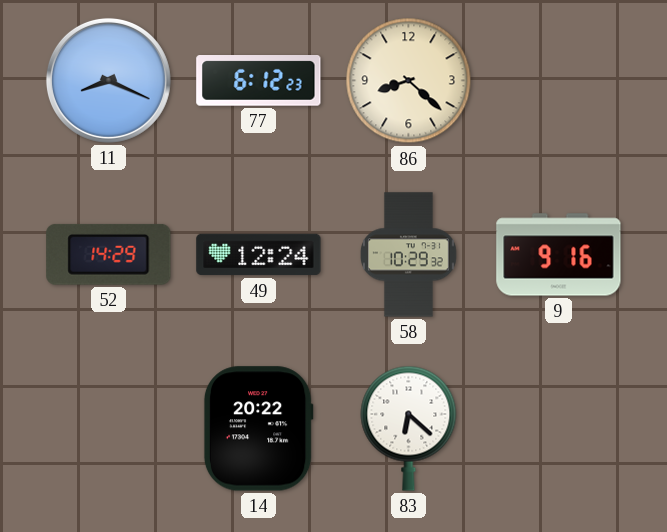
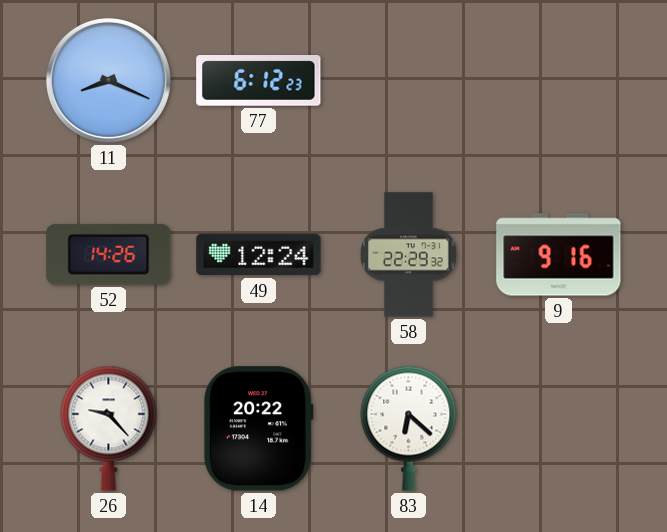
86: 8:22 -> none (409, 81)
52: 14:29 -> 14:26 (109, 254)
58: 10:29 -> 22:29 (409, 255)
26: none -> 9:23 (109, 428)
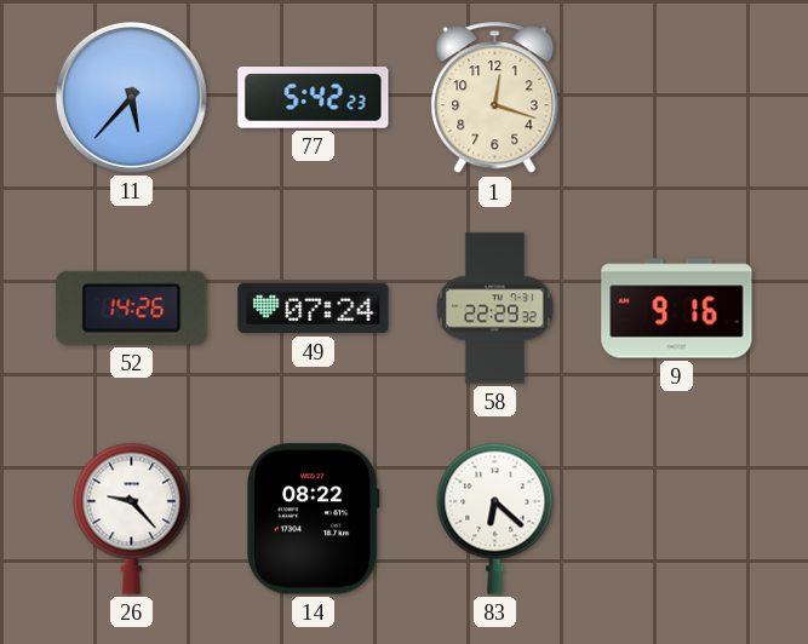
11: 8:19 -> 5:37 (131, 97)
77: 6:12 -> 5:42 (314, 98)
1: none -> 12:18 (495, 98)
49: 12:24 -> 07:24 (314, 309)
14: 20:22 -> 08:22 (313, 519)
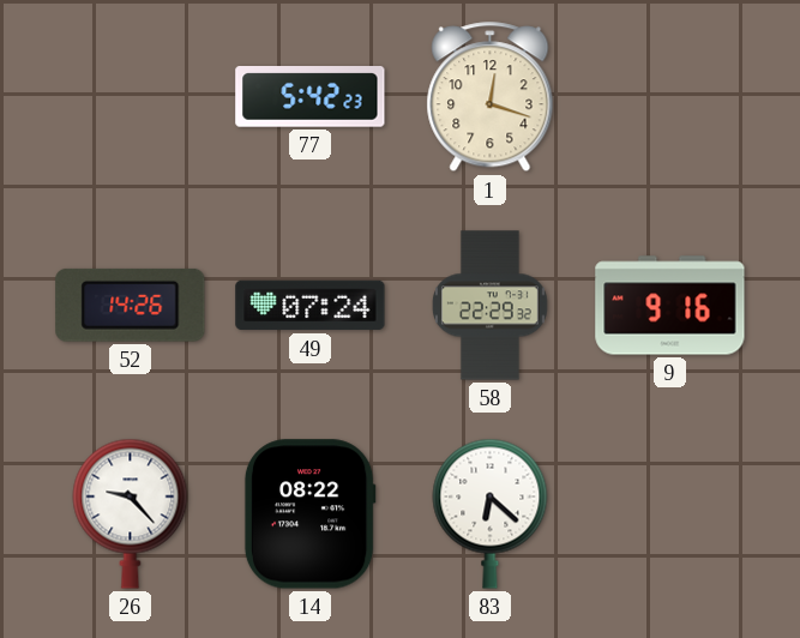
11: 5:37 -> none (131, 97)
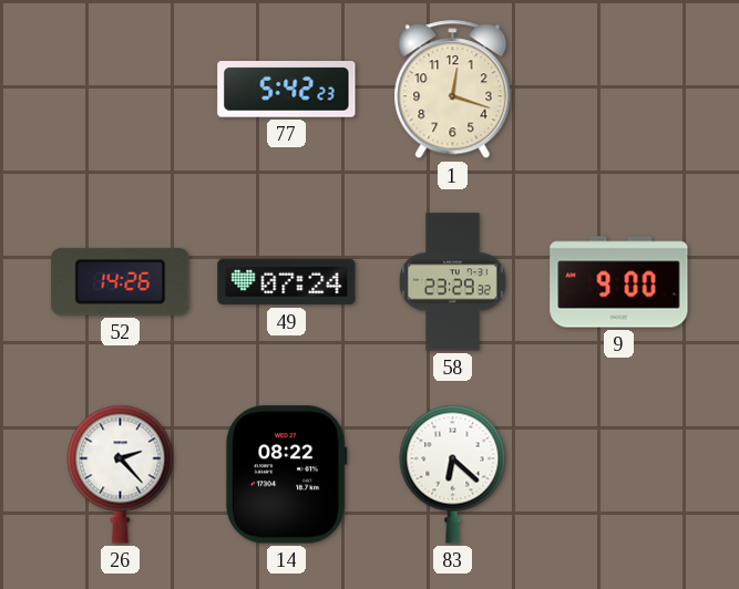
58: 22:29 -> 23:29 (453, 282)
9: 9:16 -> 9:00 (619, 282)
26: 9:23 -> 2:23 (121, 474)
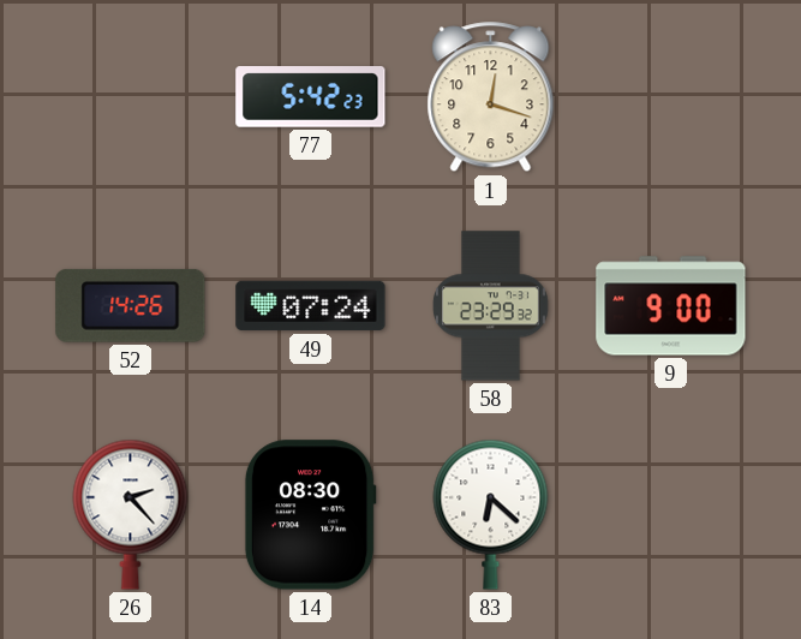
14: 08:22 -> 08:30 (310, 515)
